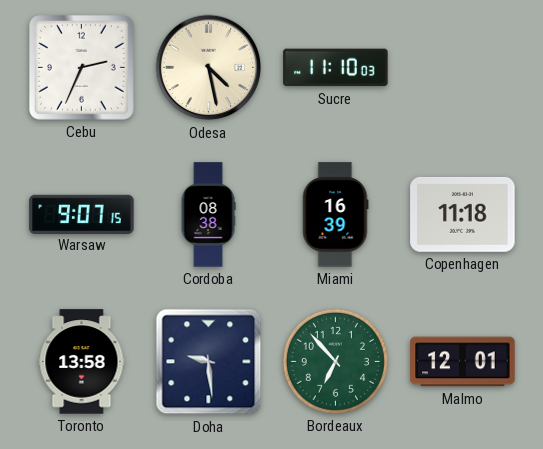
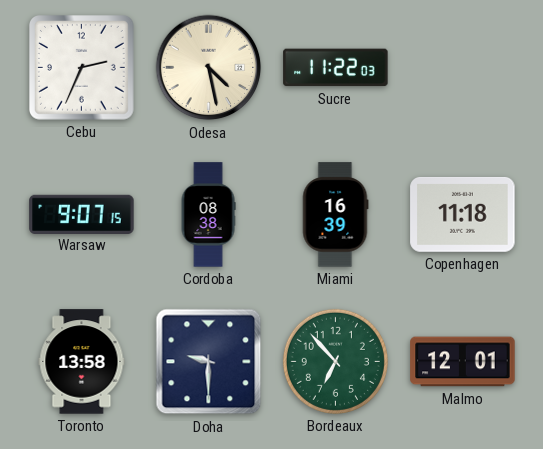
Sucre: 11:10 -> 11:22 (336, 68)
Doha: 9:29 -> 9:30 (209, 362)
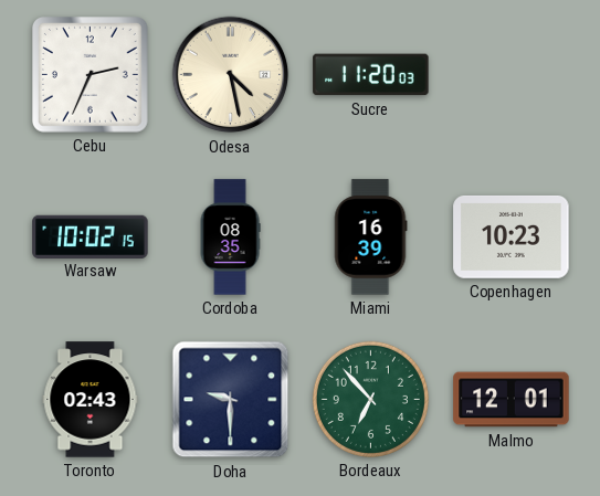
Sucre: 11:22 -> 11:20 (371, 75)
Warsaw: 9:07 -> 10:02 (91, 236)
Cordoba: 08:38 -> 08:35 (230, 238)
Copenhagen: 11:18 -> 10:23 (512, 236)
Toronto: 13:58 -> 02:43 (91, 400)
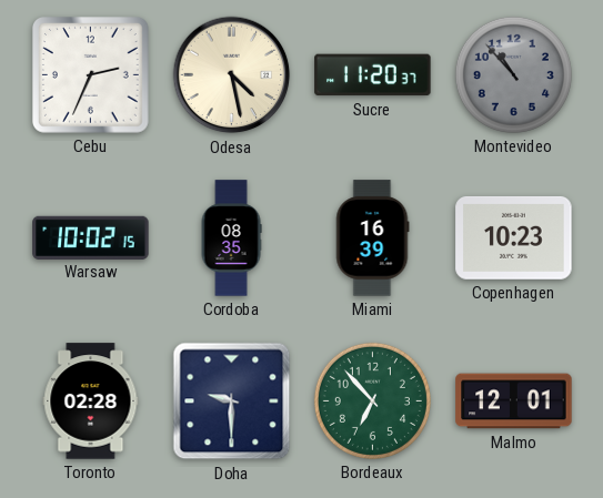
Sucre: 11:20:03 -> 11:20:37 (373, 75)
Montevideo: none -> 10:53 (513, 74)
Toronto: 02:43 -> 02:28 (91, 402)
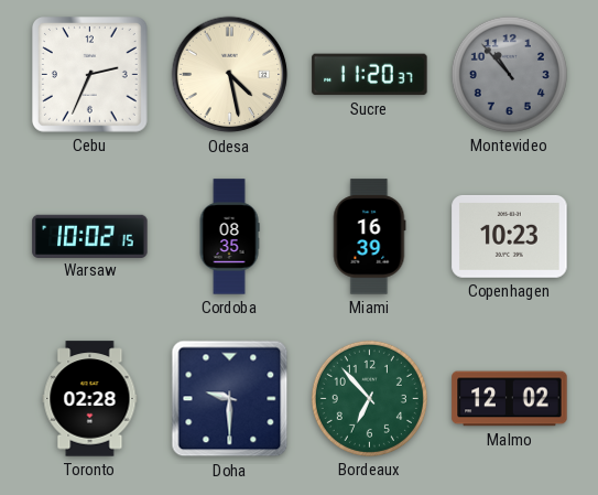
Malmo: 12:01 -> 12:02 (510, 399)
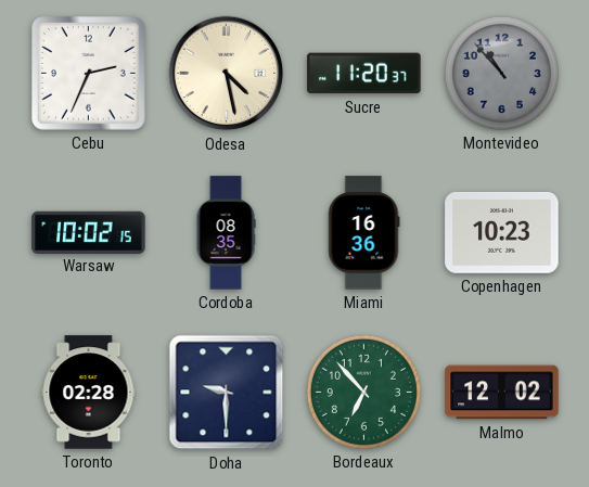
Miami: 16:39 -> 16:36 (363, 233)
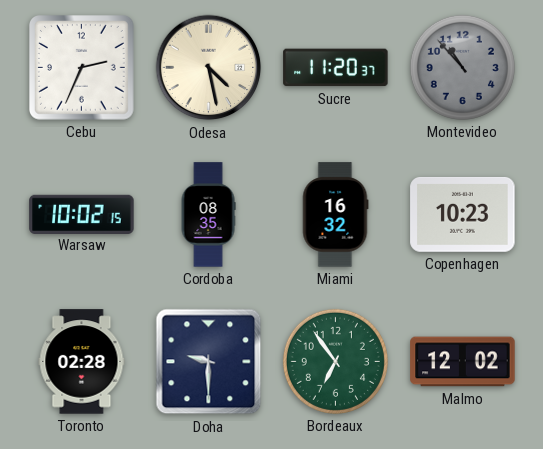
Miami: 16:36 -> 16:32 (335, 215)
Bordeaux: 6:53 -> 6:54 (335, 361)
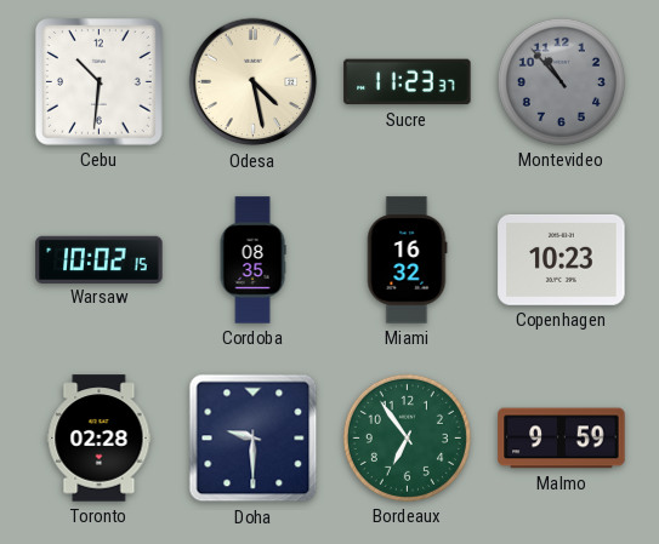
Cebu: 2:34 -> 10:31 (100, 82)
Sucre: 11:20 -> 11:23 (408, 82)
Malmo: 12:02 -> 9:59 (562, 439)
